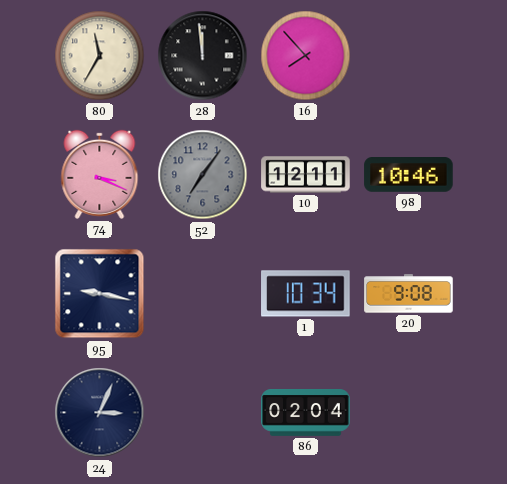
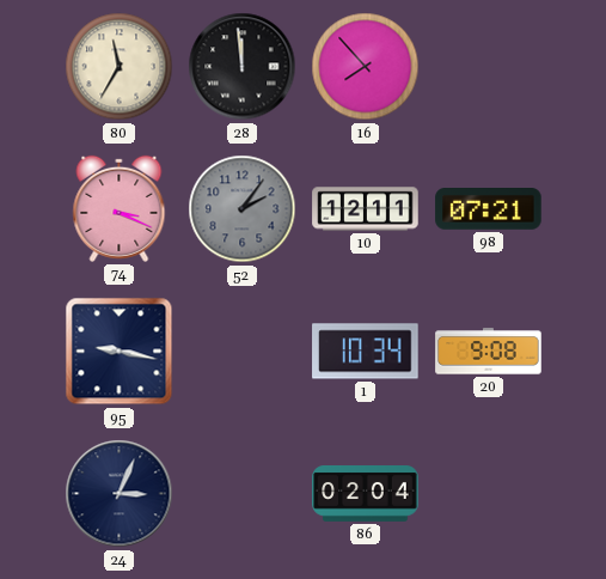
52: 7:06 -> 2:06 (243, 209)
98: 10:46 -> 07:21 (489, 209)
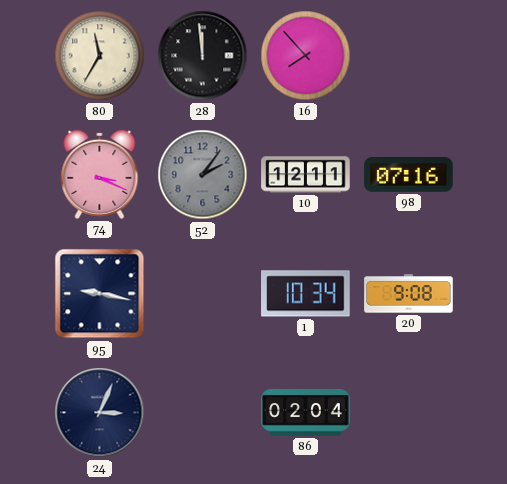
98: 07:21 -> 07:16 (409, 175)
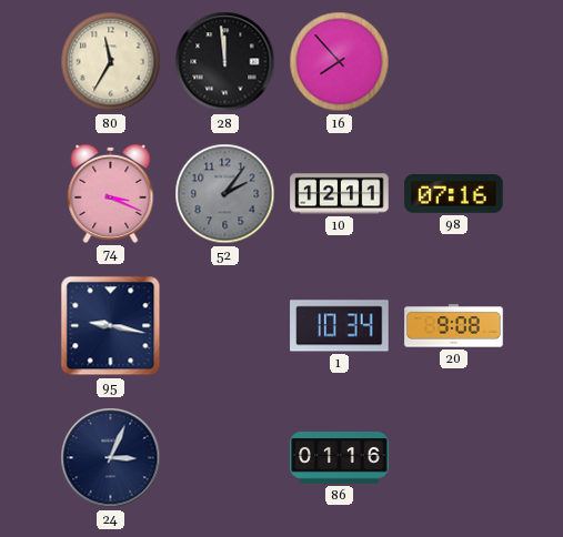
86: 02:04 -> 01:16 (340, 458)
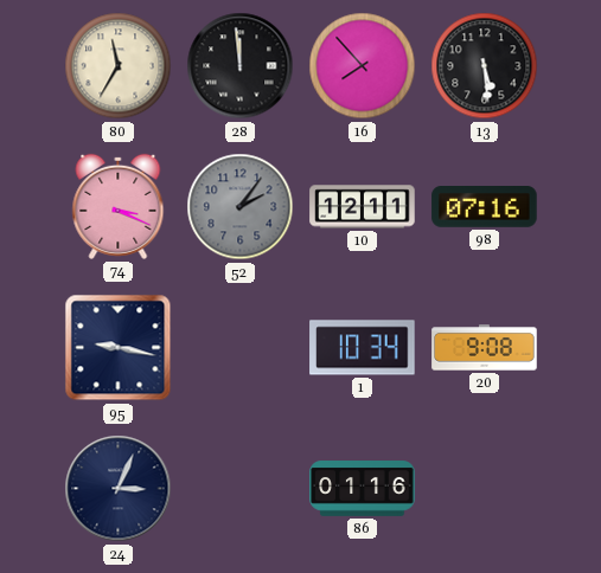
13: none -> 5:29 (485, 66)
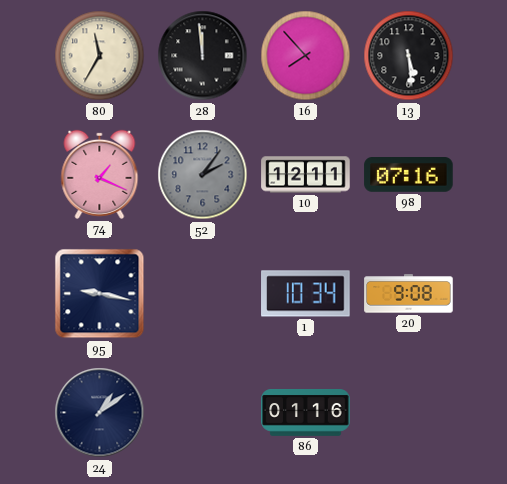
74: 3:19 -> 1:19 (100, 174)
24: 3:04 -> 1:09 (100, 413)
